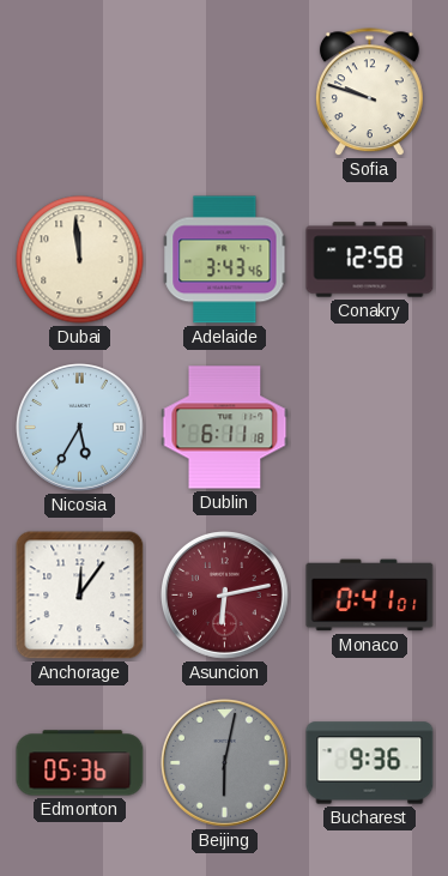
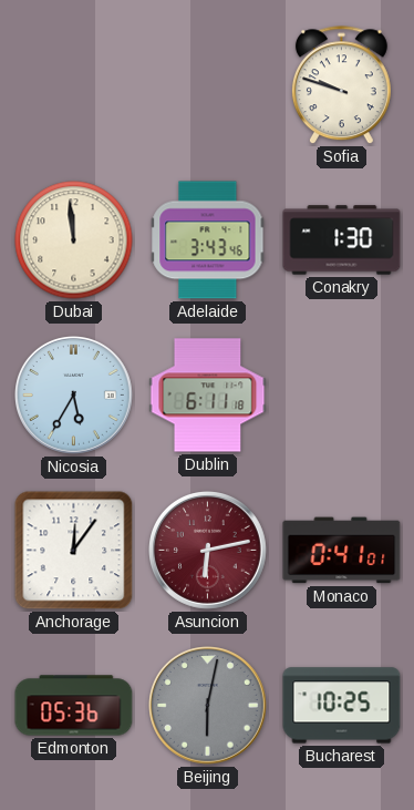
Conakry: 12:58 -> 1:30 (342, 240)
Bucharest: 9:36 -> 10:25 (342, 706)
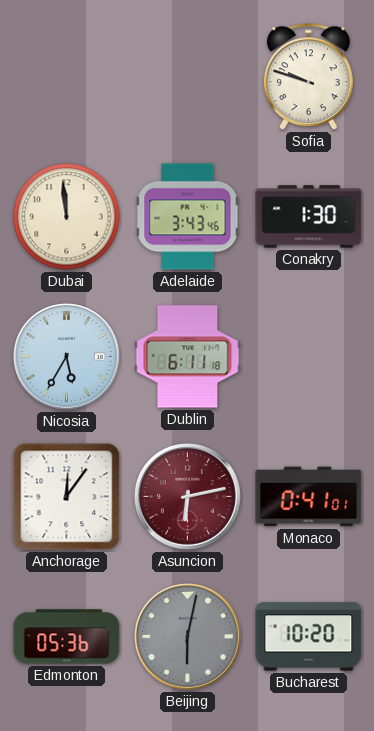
Bucharest: 10:25 -> 10:20 (309, 637)
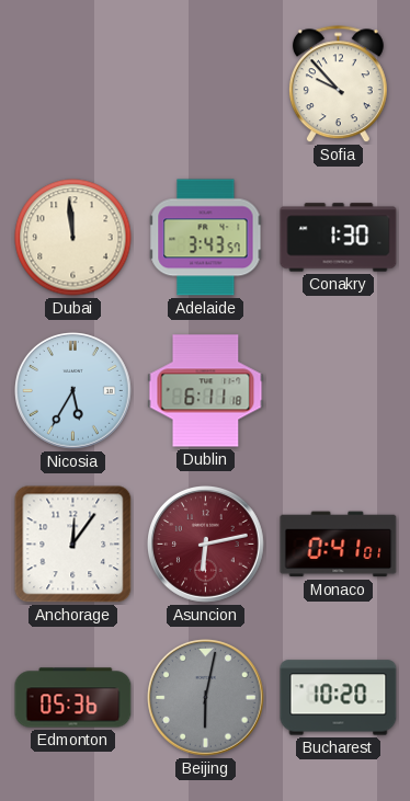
Sofia: 9:48 -> 9:53 (338, 84)
Adelaide: 3:43:46 -> 3:43:57 (206, 238)
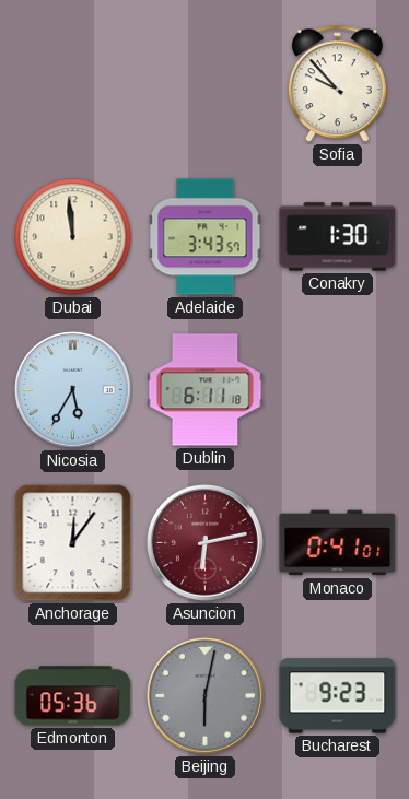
Bucharest: 10:20 -> 9:23 (338, 696)
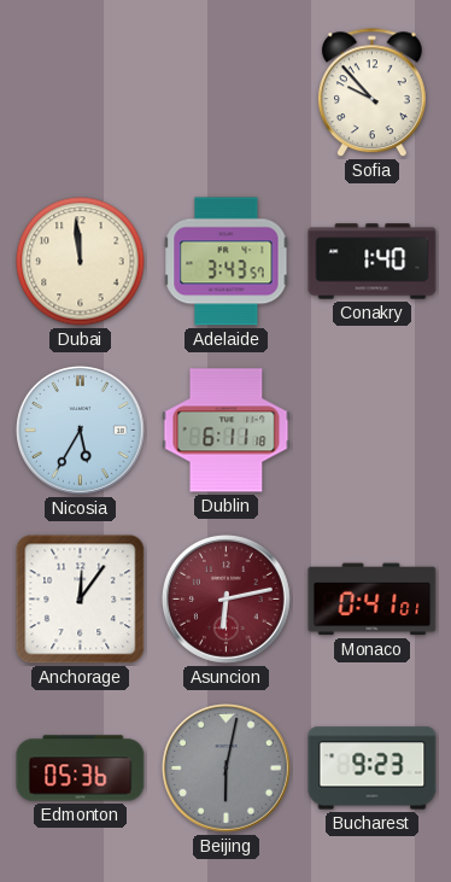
Conakry: 1:30 -> 1:40 (373, 262)
